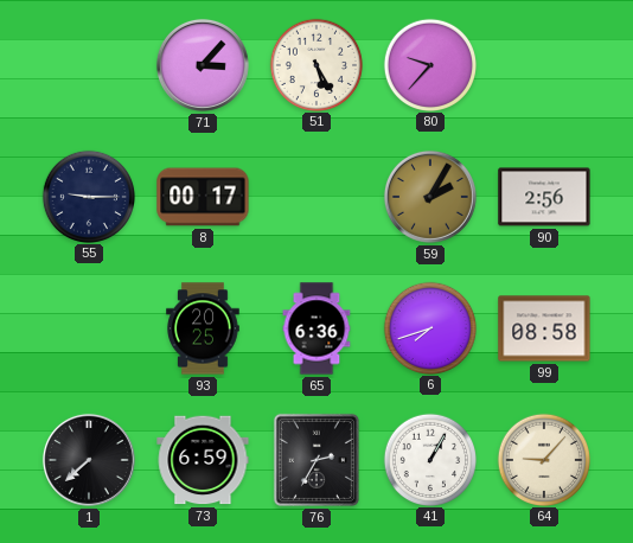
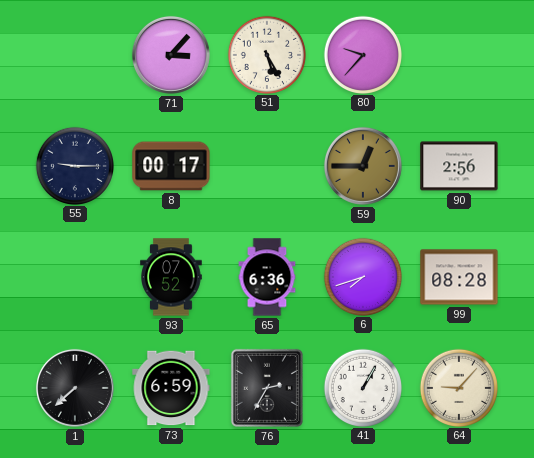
59: 2:05 -> 12:45 (363, 166)
93: 20:25 -> 07:52 (171, 277)
99: 08:58 -> 08:28 (459, 277)
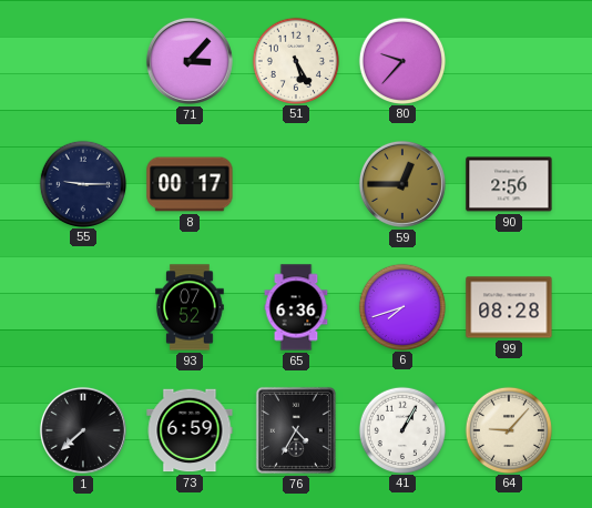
76: 2:35 -> 4:35 (296, 430)
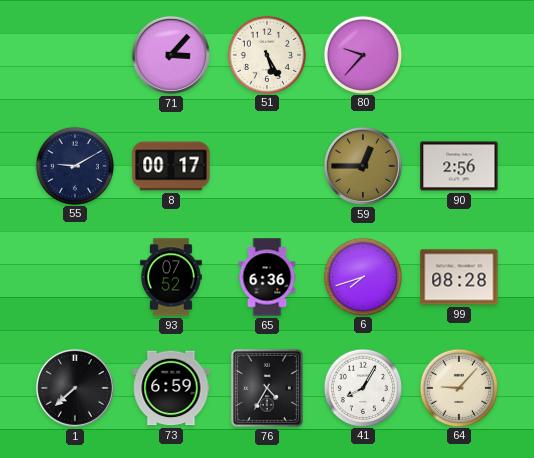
55: 9:15 -> 9:10 (74, 165)
41: 1:05 -> 8:05 (362, 387)
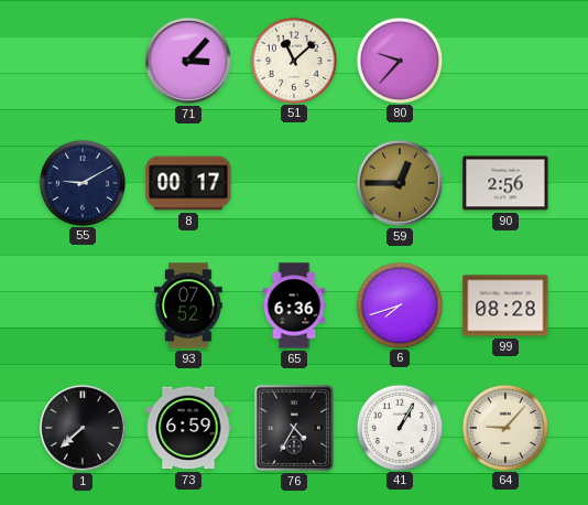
51: 5:25 -> 11:08 (293, 60)
41: 8:05 -> 1:05 (399, 427)
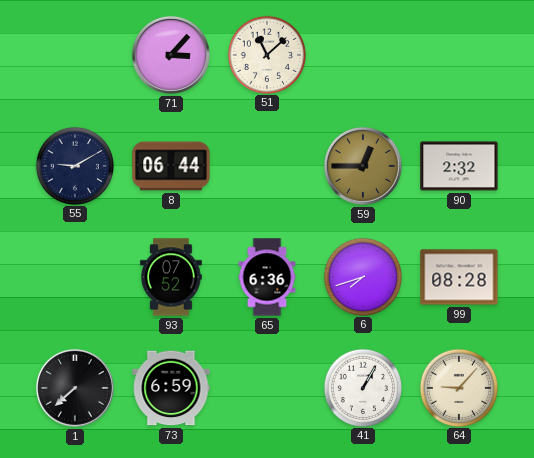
80: 9:37 -> none (399, 60)
8: 00:17 -> 06:44 (171, 166)
90: 2:56 -> 2:32 (459, 166)
76: 4:35 -> none (294, 428)
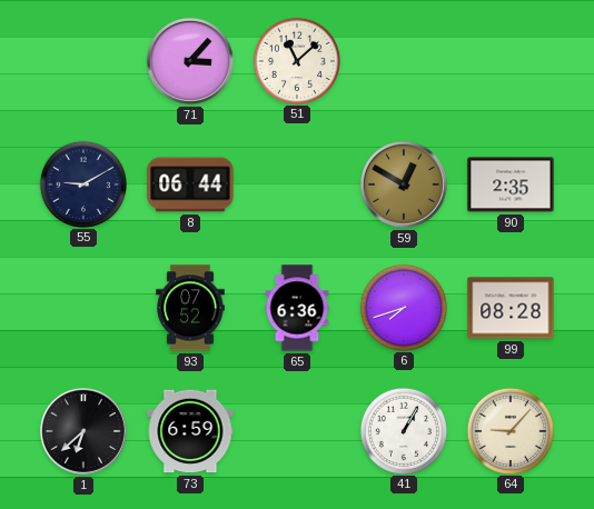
59: 12:45 -> 12:50 (404, 184)
90: 2:32 -> 2:35 (511, 184)
1: 7:38 -> 6:38 (83, 431)
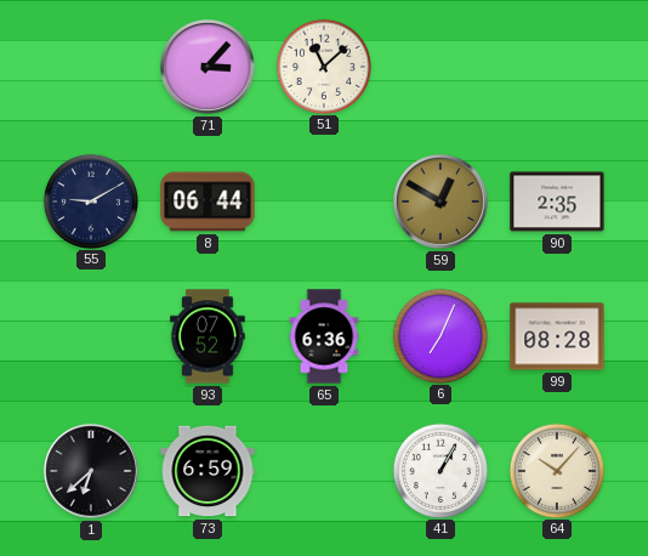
6: 7:42 -> 7:04 (439, 335)
64: 9:07 -> 10:07 (556, 470)
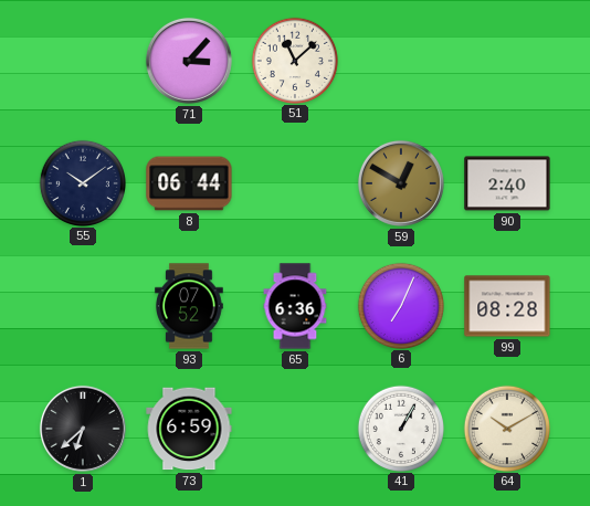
55: 9:10 -> 10:09 (82, 182)
90: 2:35 -> 2:40 (507, 183)
64: 10:07 -> 10:10 (506, 428)
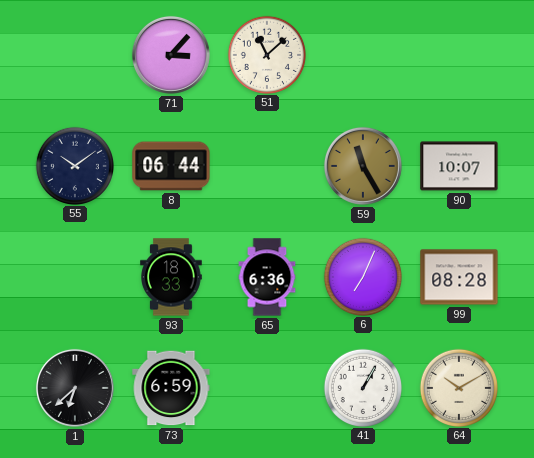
59: 12:50 -> 11:25 (363, 166)
90: 2:40 -> 10:07 (459, 166)
93: 07:52 -> 18:33 (171, 277)
